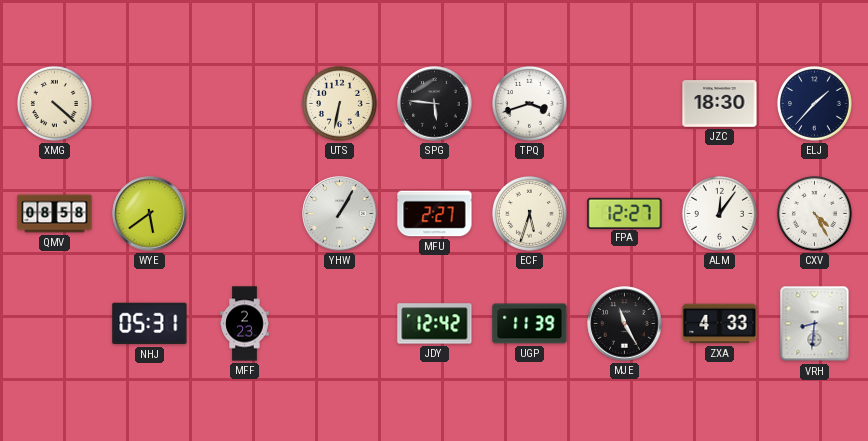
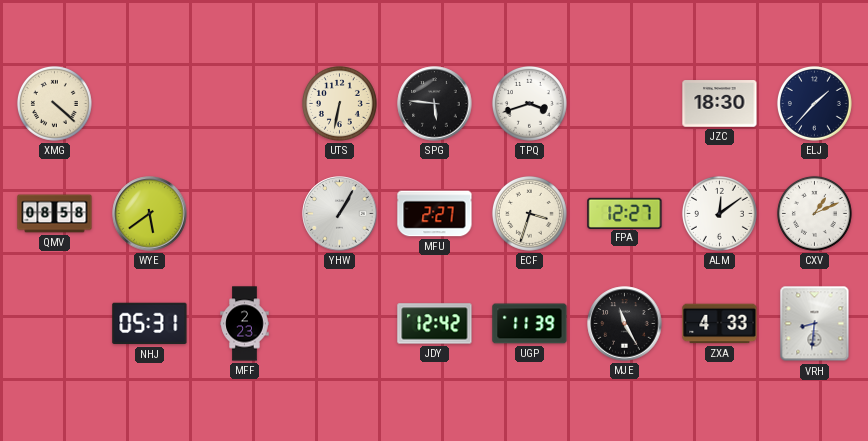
ECF: 5:33 -> 3:33 (529, 213)
ALM: 12:06 -> 12:09 (719, 213)
CXV: 4:25 -> 1:11 (814, 213)
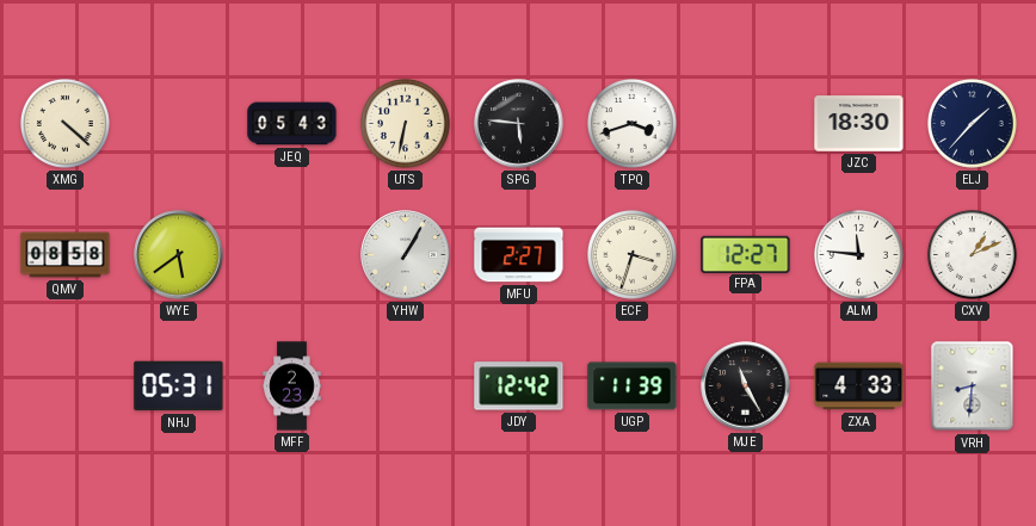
JEQ: none -> 05:43 (292, 124)
ALM: 12:09 -> 11:46 (858, 254)
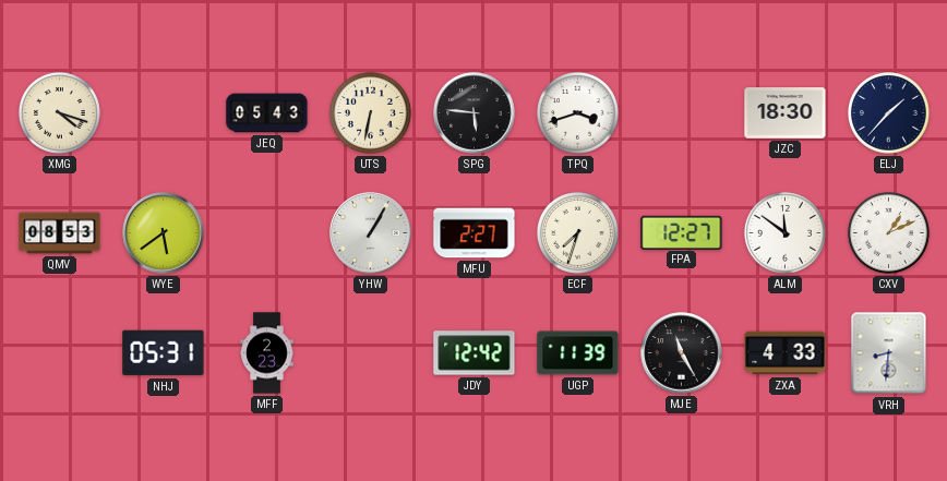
XMG: 4:22 -> 4:18 (59, 112)
QMV: 08:58 -> 08:53 (60, 233)
ECF: 3:33 -> 7:33 (577, 232)
ALM: 11:46 -> 11:51 (784, 232)
